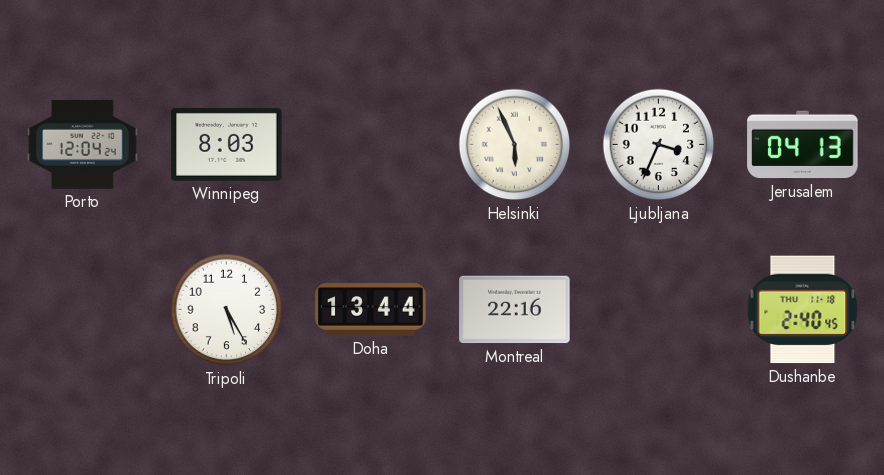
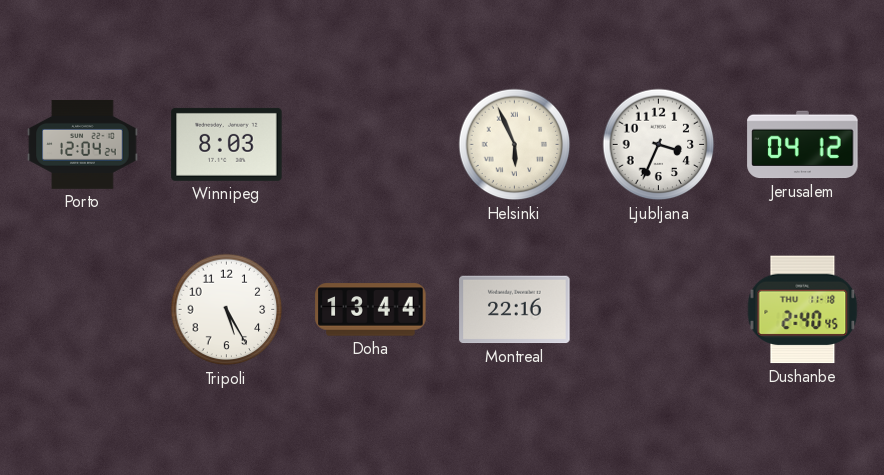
Jerusalem: 04:13 -> 04:12 (803, 145)
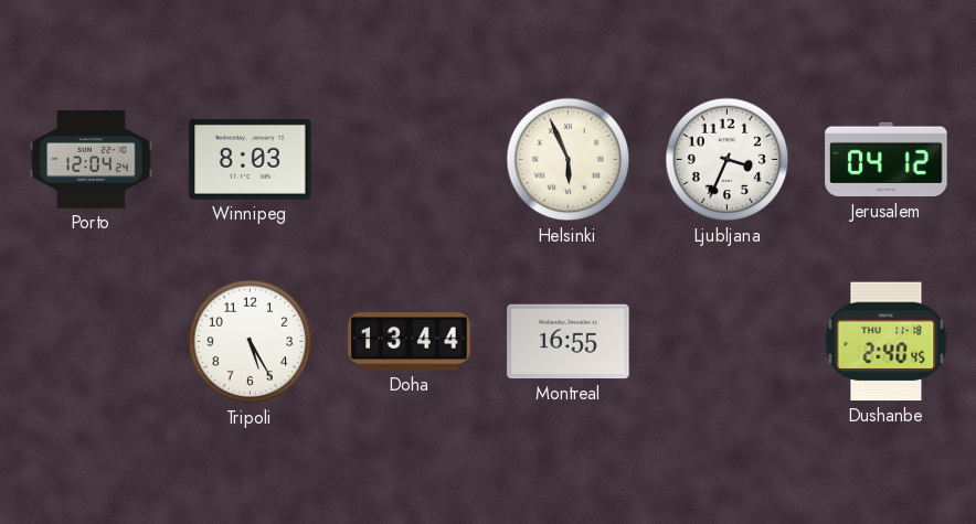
Montreal: 22:16 -> 16:55 (569, 342)
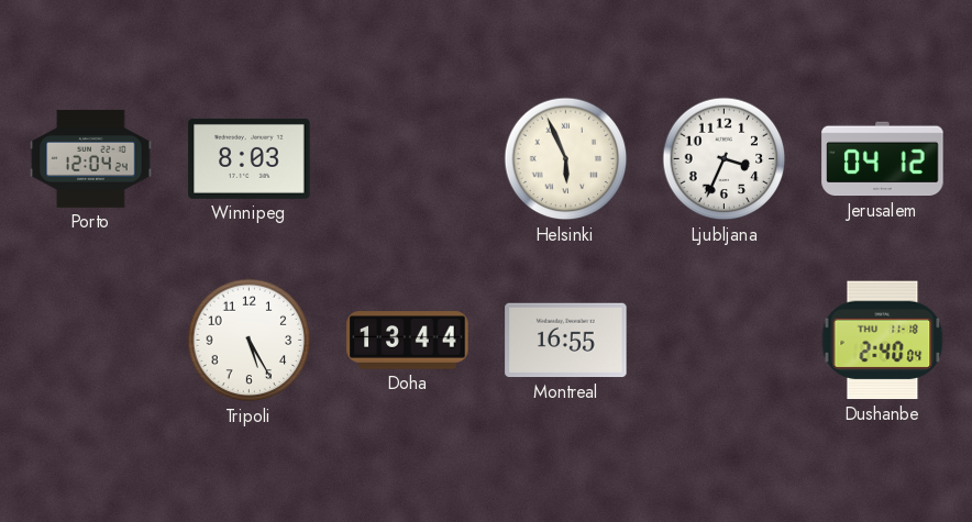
Dushanbe: 2:40:45 -> 2:40:04 (883, 341)
